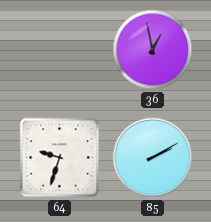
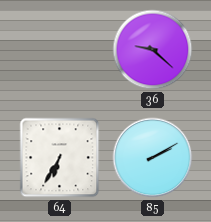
36: 12:58 -> 9:22 (153, 50)
64: 9:33 -> 6:35 (60, 158)
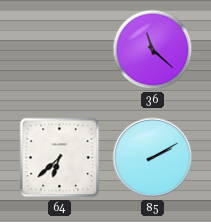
36: 9:22 -> 11:22 (153, 50)
64: 6:35 -> 6:38 (60, 158)
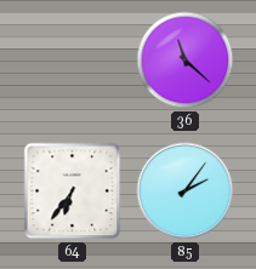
64: 6:38 -> 6:36 (73, 191)
85: 2:10 -> 2:06 (186, 191)
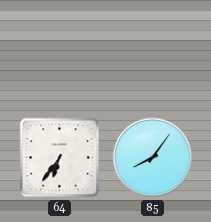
36: 11:22 -> none (186, 61)
85: 2:06 -> 8:06 (153, 158)
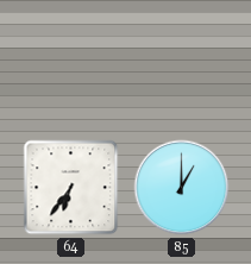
85: 8:06 -> 1:00 (182, 188)
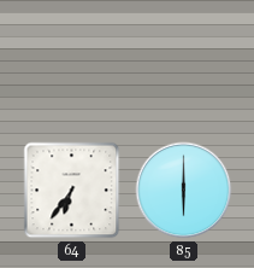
85: 1:00 -> 6:00 (184, 191)
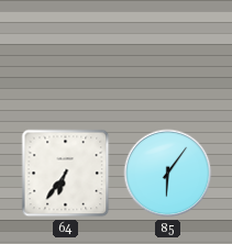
85: 6:00 -> 6:06 (168, 174)
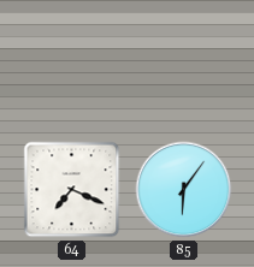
64: 6:36 -> 7:19 (72, 190)
